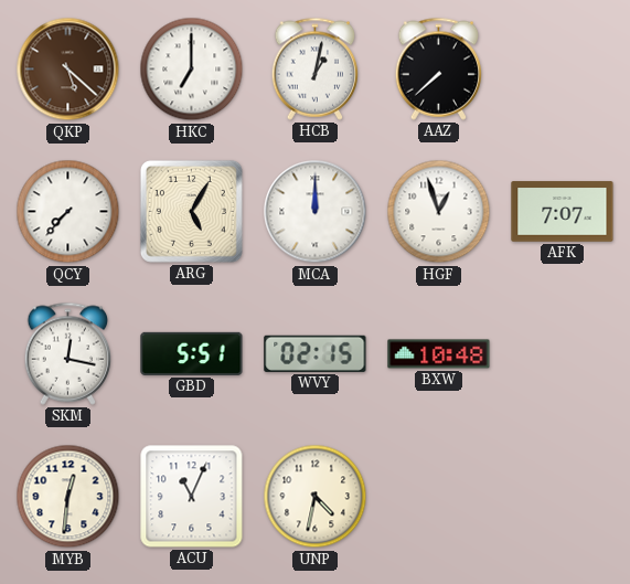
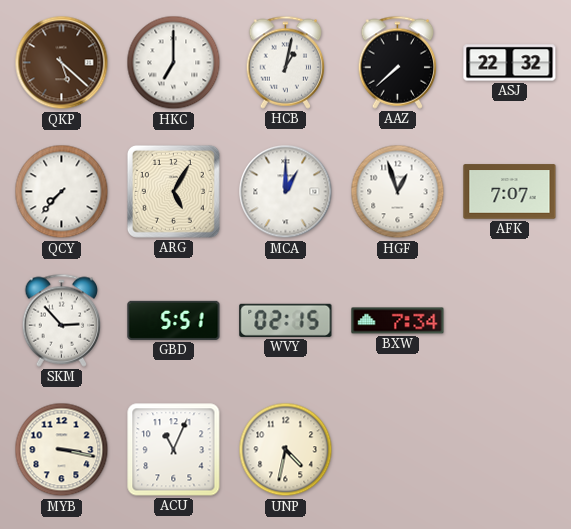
ASJ: none -> 22:32 (510, 63)
MCA: 12:00 -> 1:00 (286, 192)
SKM: 12:17 -> 2:53 (62, 320)
BXW: 10:48 -> 7:34 (398, 321)
MYB: 12:31 -> 3:17 (62, 450)
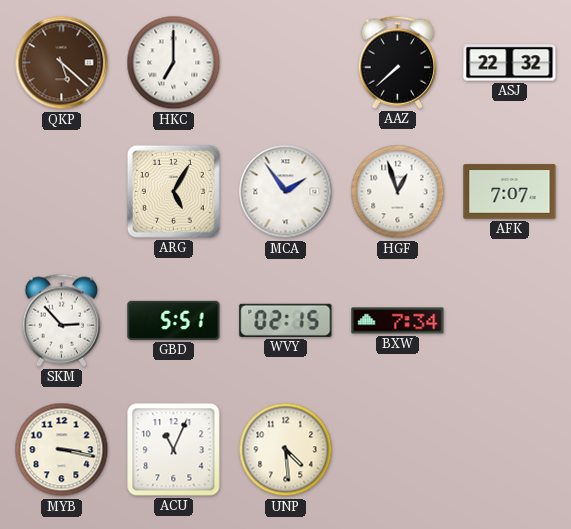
HCB: 1:02 -> none (286, 62)
QCY: 7:37 -> none (62, 192)
MCA: 1:00 -> 1:54 (286, 192)
UNP: 4:32 -> 4:29 (286, 450)
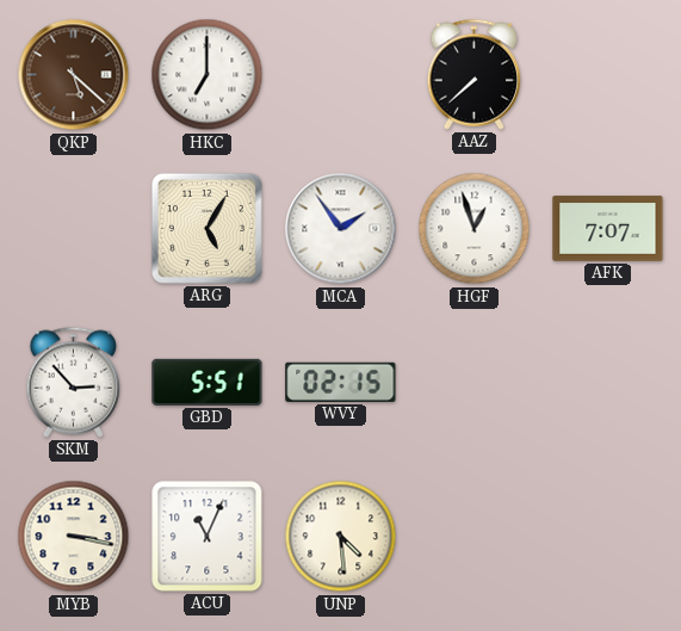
ASJ: 22:32 -> none (510, 63)
BXW: 7:34 -> none (398, 321)
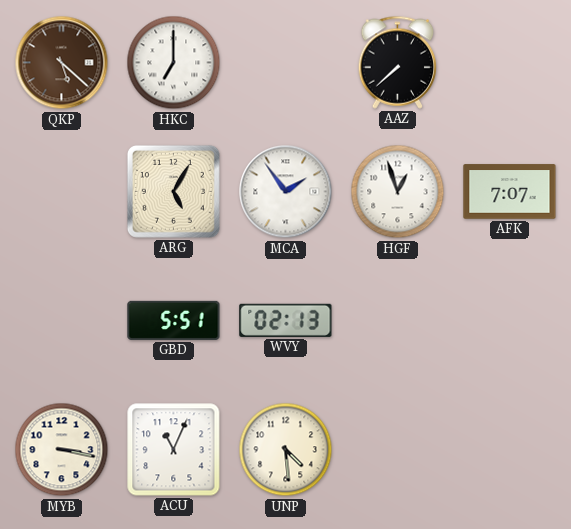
SKM: 2:53 -> none (74, 382)
WVY: 02:15 -> 02:13 (286, 320)
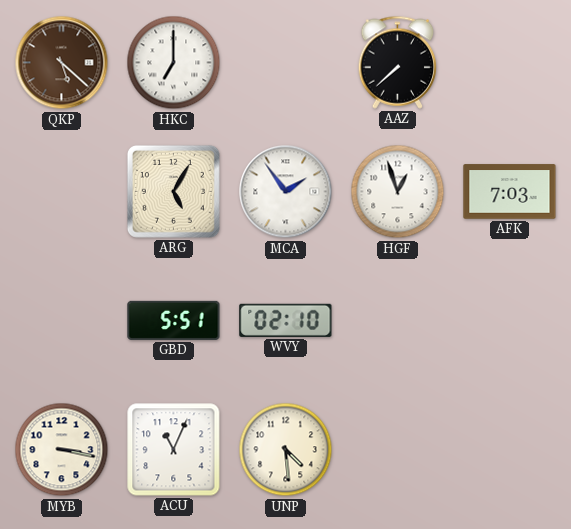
AFK: 7:07 -> 7:03 (510, 192)
WVY: 02:13 -> 02:10 (286, 320)
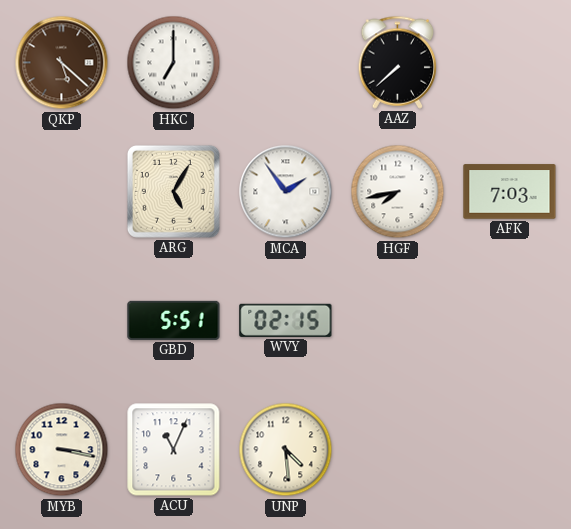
HGF: 12:57 -> 7:43 (398, 192)
WVY: 02:10 -> 02:15 (286, 320)
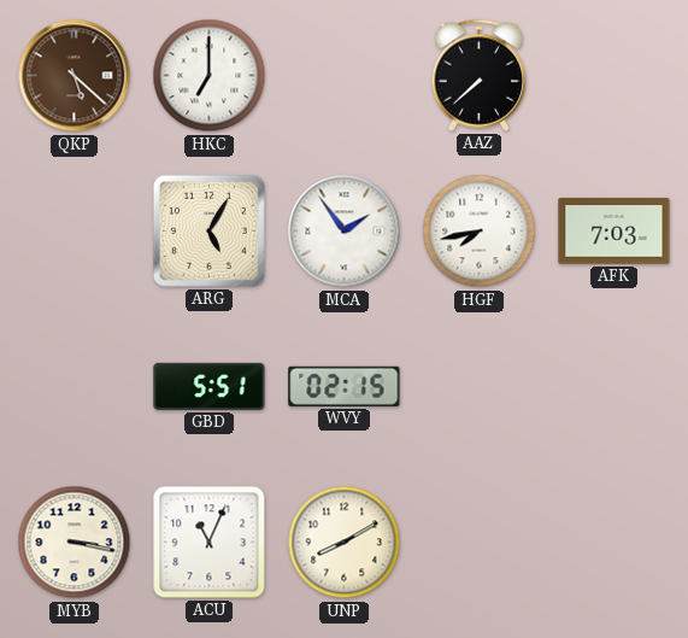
UNP: 4:29 -> 8:10 (345, 543)
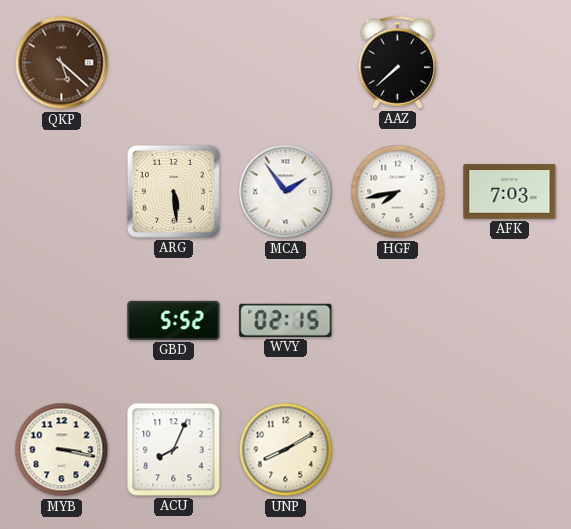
HKC: 7:00 -> none (210, 76)
ARG: 5:05 -> 5:29 (173, 191)
GBD: 5:51 -> 5:52 (174, 320)
ACU: 11:04 -> 8:04 (174, 450)
